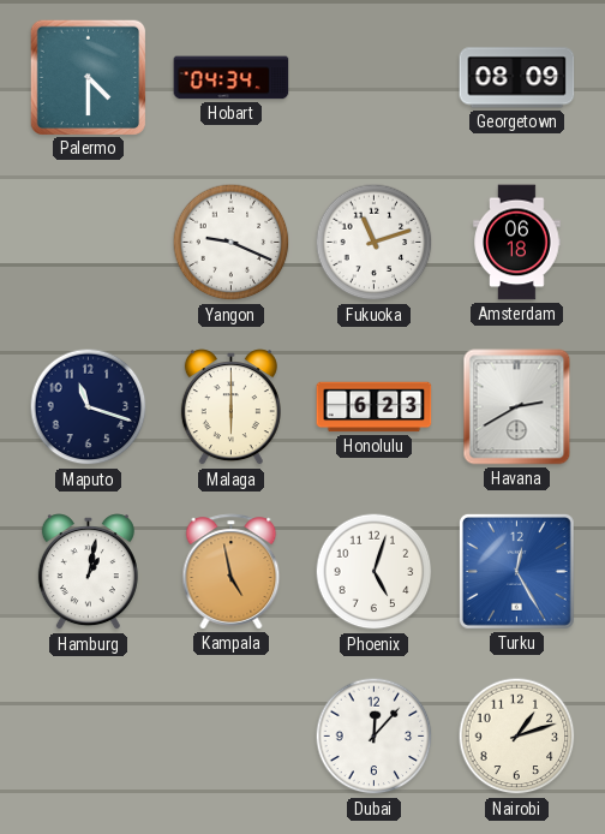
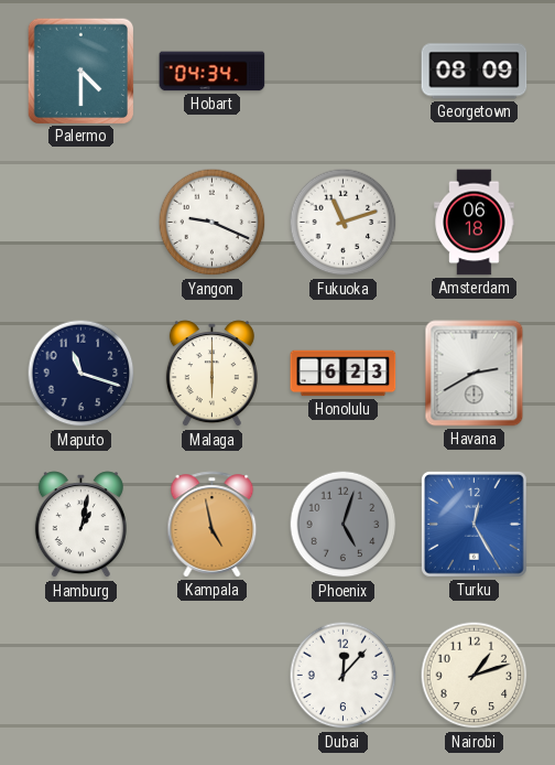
Phoenix dial: white -> grey (344, 525)
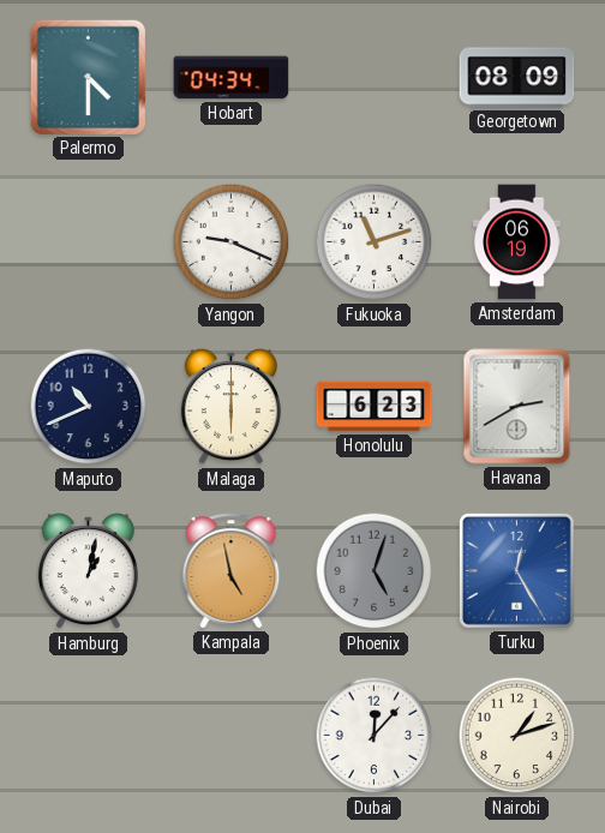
Amsterdam: 06:18 -> 06:19 (517, 242)
Maputo: 11:18 -> 10:41 (89, 407)
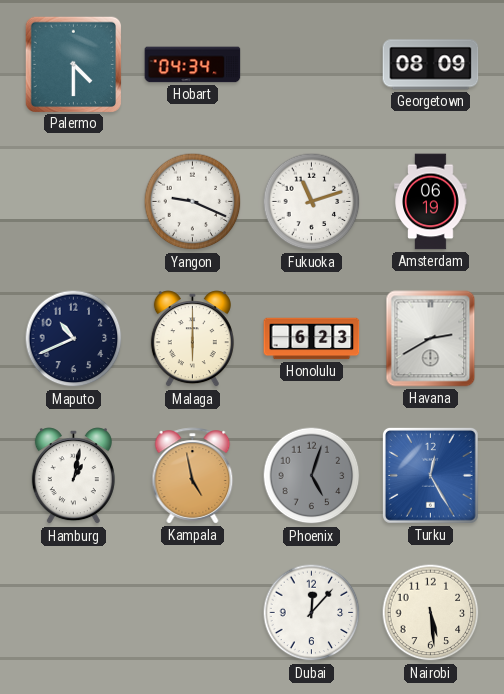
Nairobi: 1:12 -> 5:29 (431, 613)
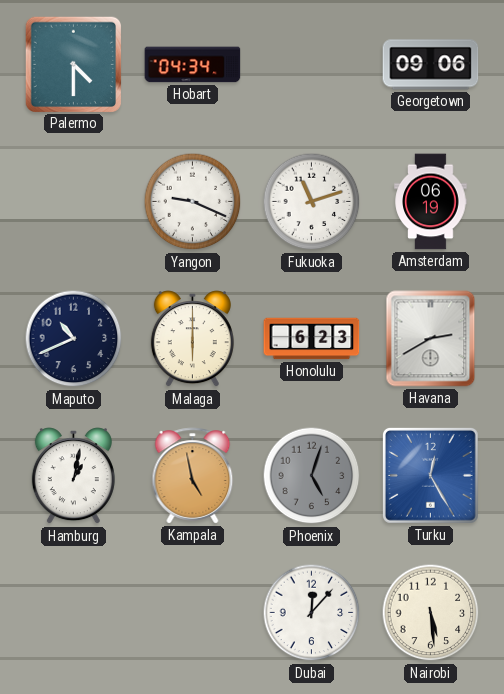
Georgetown: 08:09 -> 09:06 (431, 65)
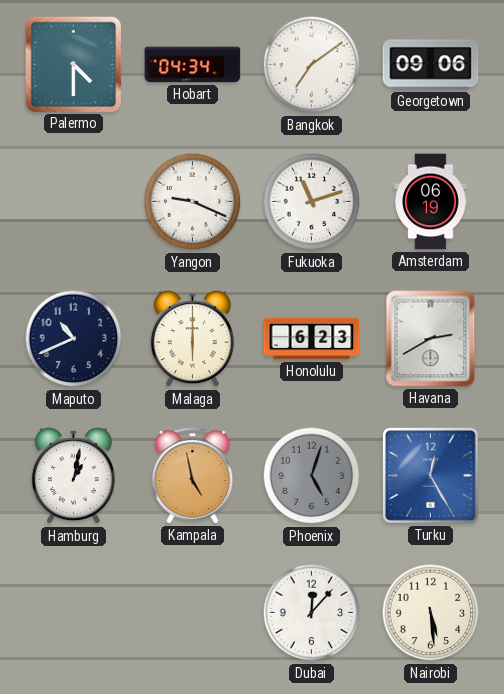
Bangkok: none -> 7:09 (312, 65)
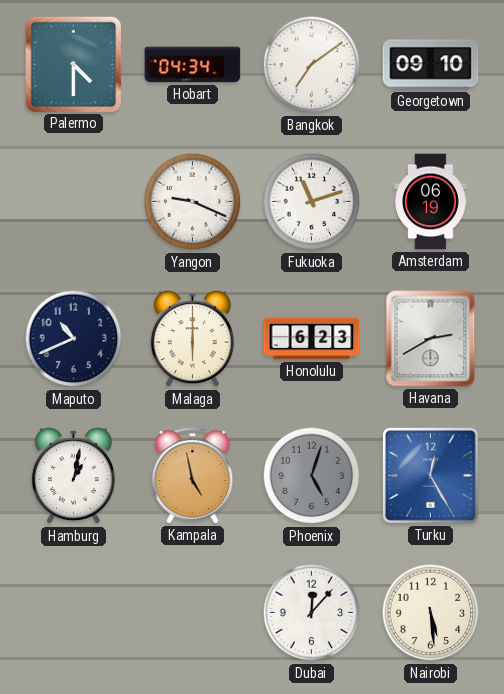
Georgetown: 09:06 -> 09:10 (431, 65)
